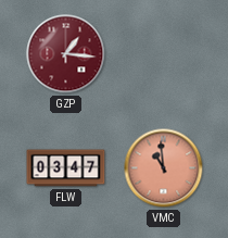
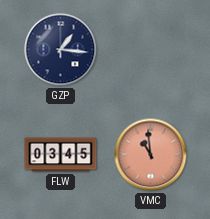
GZP dial: burgundy -> navy (61, 50)
FLW: 03:47 -> 03:45 (61, 155)
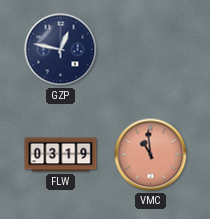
GZP: 1:16 -> 12:47 (61, 50)
FLW: 03:45 -> 03:19 (61, 155)
